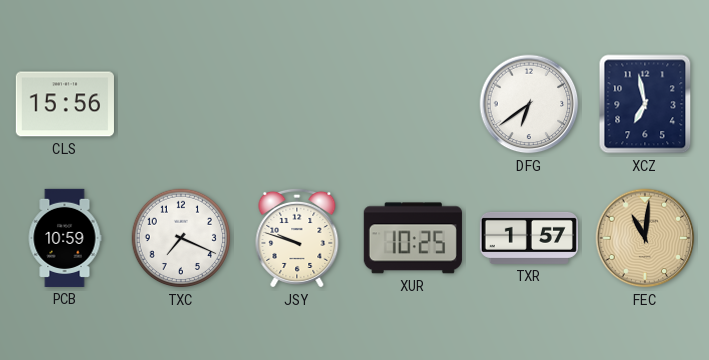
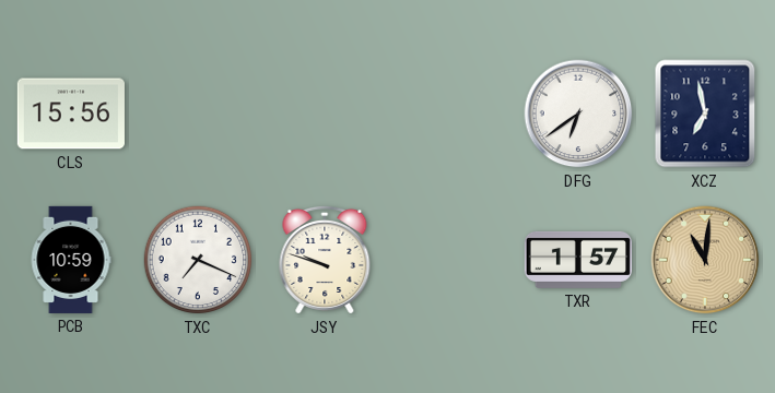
XUR: 10:25 -> none (413, 238)
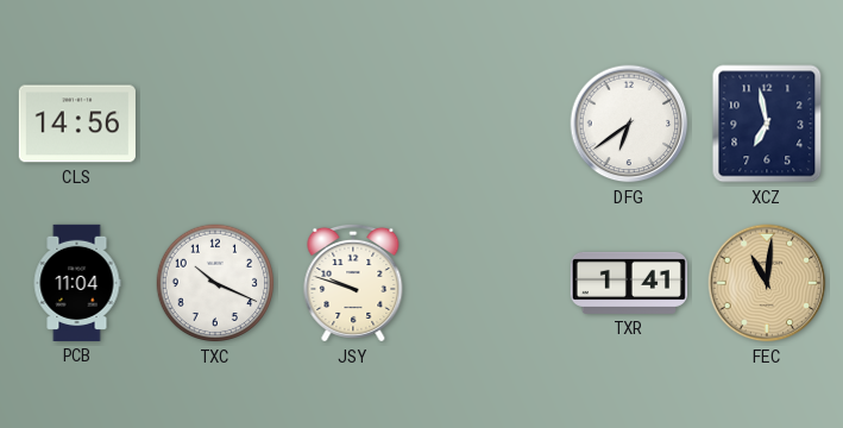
CLS: 15:56 -> 14:56 (77, 124)
PCB: 10:59 -> 11:04 (77, 283)
TXC: 7:19 -> 10:19 (215, 283)
TXR: 1:57 -> 1:41 (628, 283)
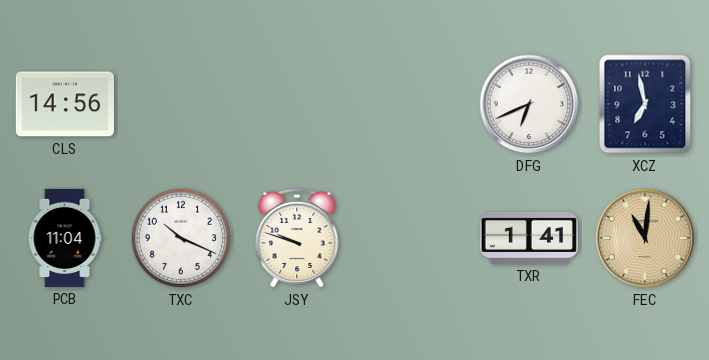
DFG: 6:39 -> 6:41 (529, 104)
